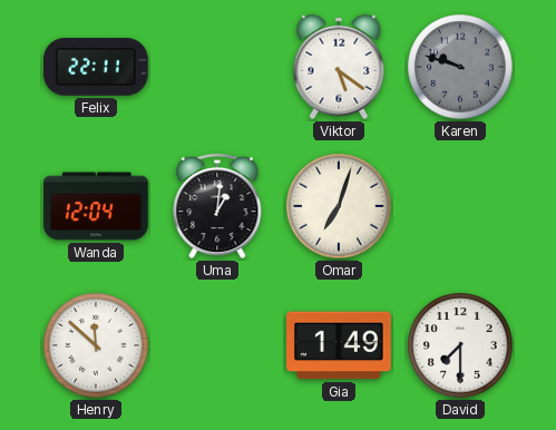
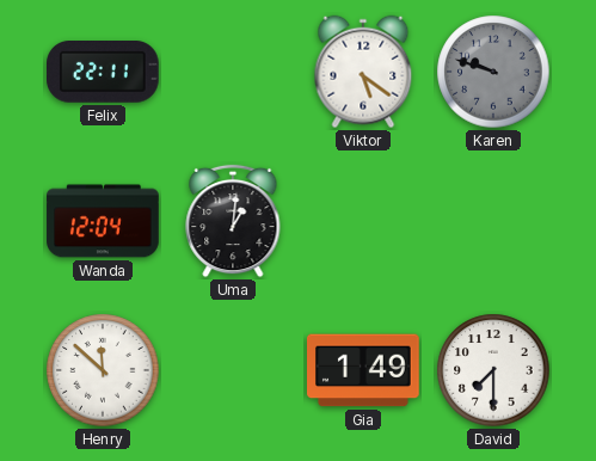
Omar: 7:03 -> none (339, 206)
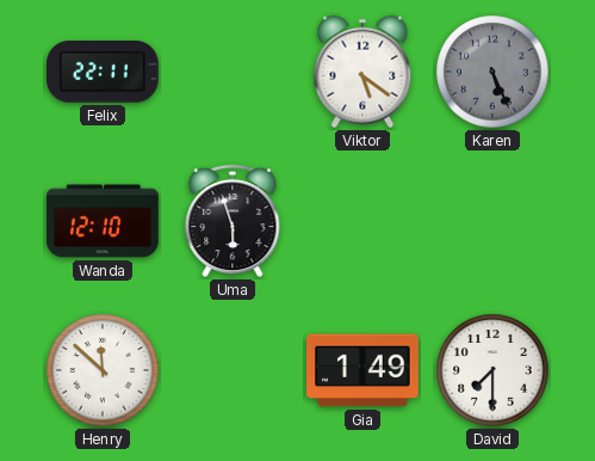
Karen: 9:48 -> 5:26 (492, 72)
Wanda: 12:04 -> 12:10 (103, 221)
Uma: 1:01 -> 5:57 (233, 221)
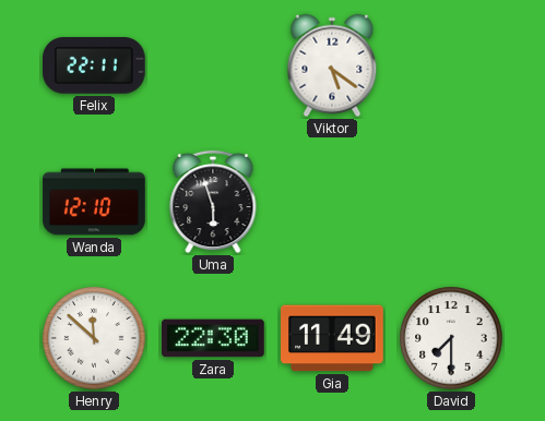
Karen: 5:26 -> none (492, 72)
Zara: none -> 22:30 (213, 338)
Gia: 1:49 -> 11:49 (333, 338)
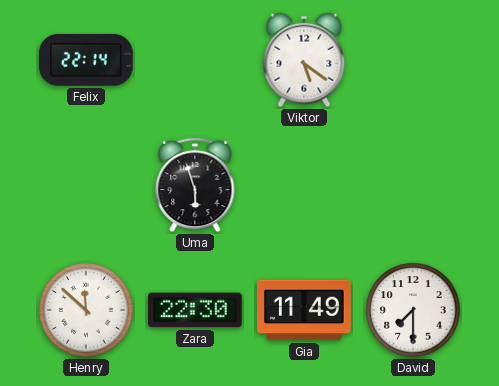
Felix: 22:11 -> 22:14 (87, 61)
Wanda: 12:10 -> none (94, 202)
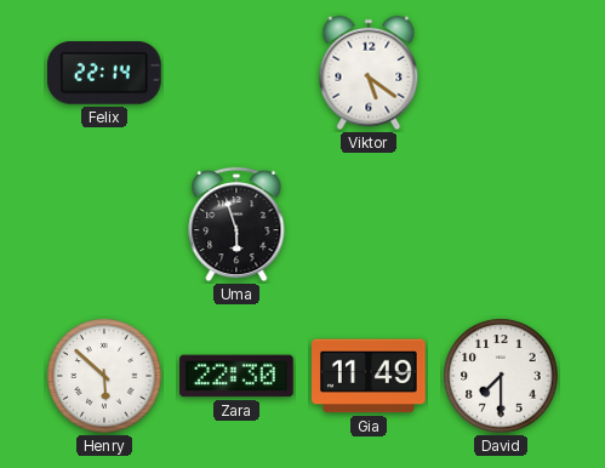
Henry: 11:52 -> 5:52 (104, 376)
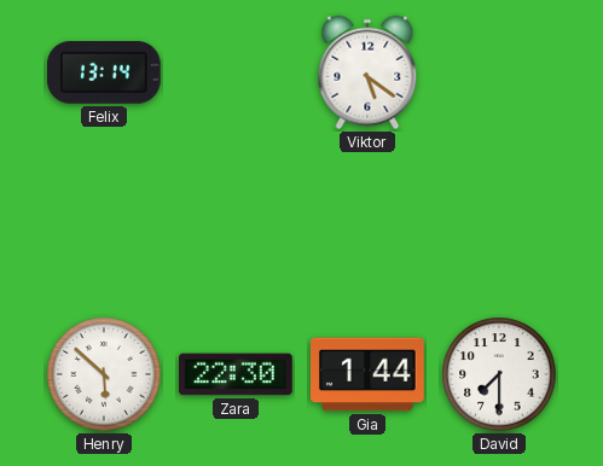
Felix: 22:14 -> 13:14 (105, 74)
Uma: 5:57 -> none (236, 224)
Gia: 11:49 -> 1:44 (369, 374)
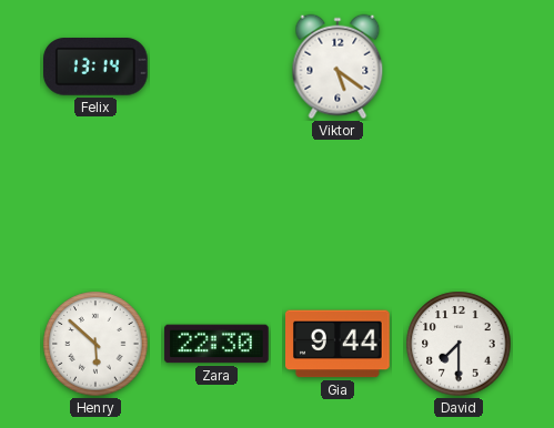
Gia: 1:44 -> 9:44 (339, 344)
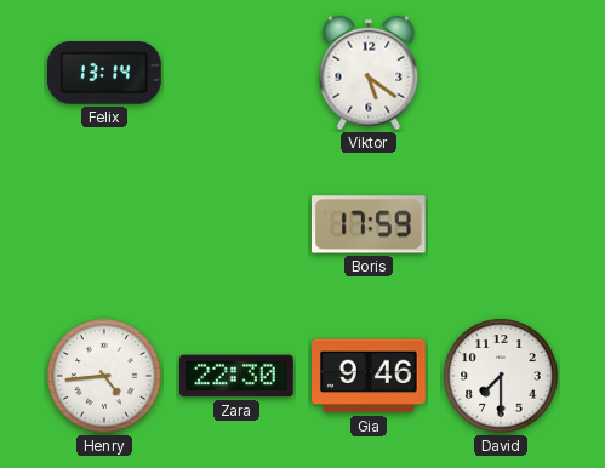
Boris: none -> 17:59 (369, 224)
Henry: 5:52 -> 4:44 (104, 376)
Gia: 9:44 -> 9:46 (370, 376)
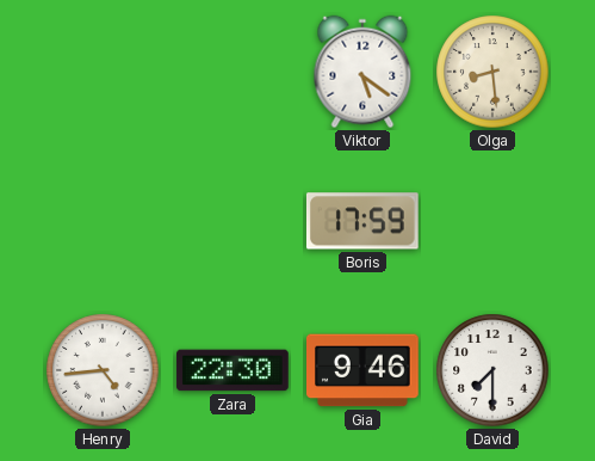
Felix: 13:14 -> none (105, 74)
Olga: none -> 8:29 (492, 72)
